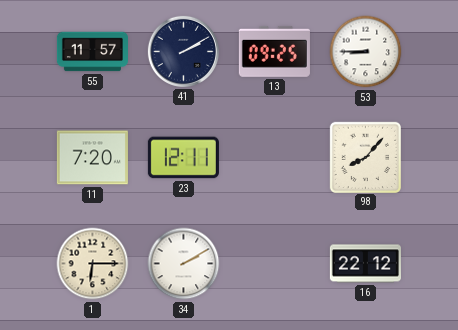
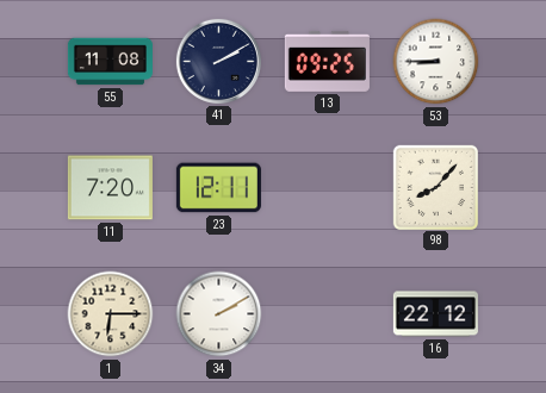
55: 11:57 -> 11:08 (110, 62)
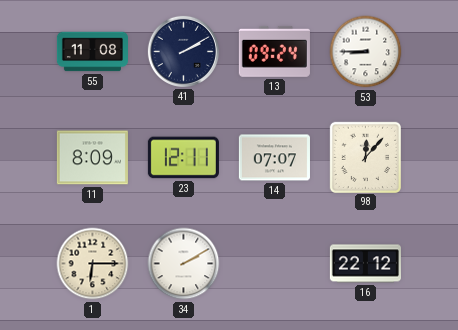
13: 09:25 -> 09:24 (274, 51)
11: 7:20 -> 8:09 (92, 158)
14: none -> 07:07 (274, 158)
98: 8:07 -> 12:07 (365, 157)
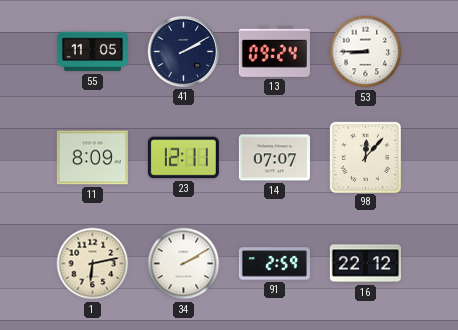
55: 11:08 -> 11:05 (92, 52)
1: 6:15 -> 6:13 (93, 264)
91: none -> 2:59 (274, 264)
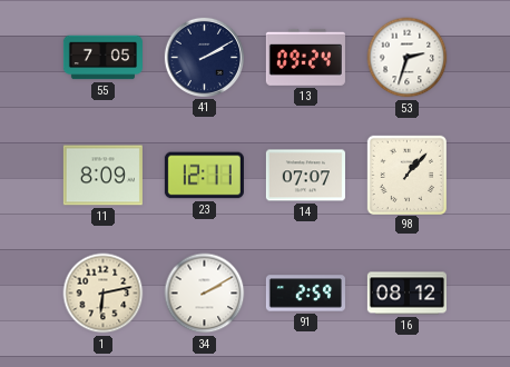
55: 11:05 -> 7:05 (102, 58)
53: 8:45 -> 2:33 (408, 58)
98: 12:07 -> 1:07 (406, 175)
16: 22:12 -> 08:12 (406, 294)
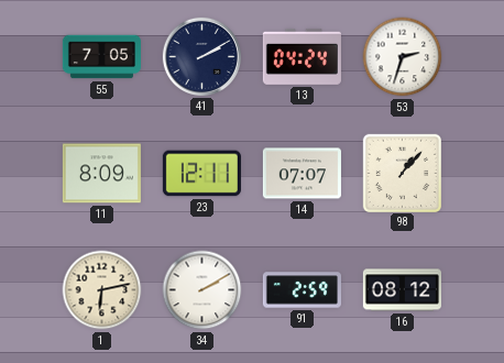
13: 09:24 -> 04:24 (302, 56)
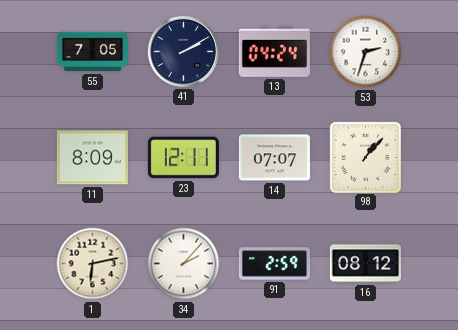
34: 2:10 -> 2:07 (184, 264)
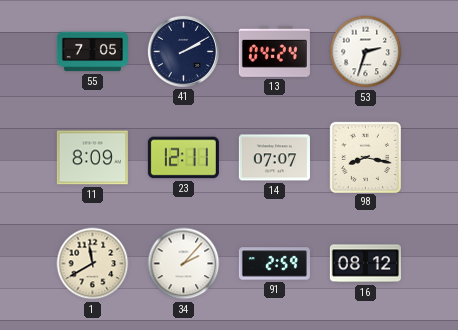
98: 1:07 -> 8:17 (365, 157)
1: 6:13 -> 11:40 (93, 264)
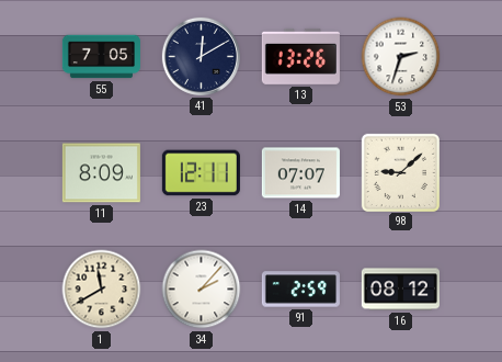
41: 2:10 -> 12:10 (201, 56)
13: 04:24 -> 13:26 (300, 56)
98: 8:17 -> 9:08 (400, 172)
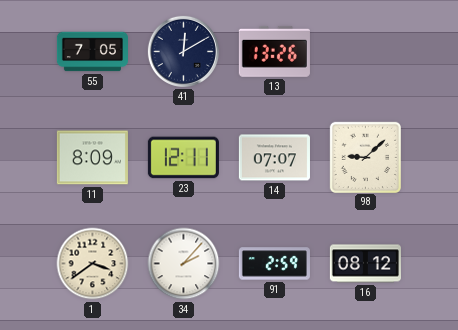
53: 2:33 -> none (401, 57)
1: 11:40 -> 3:39 (93, 264)
